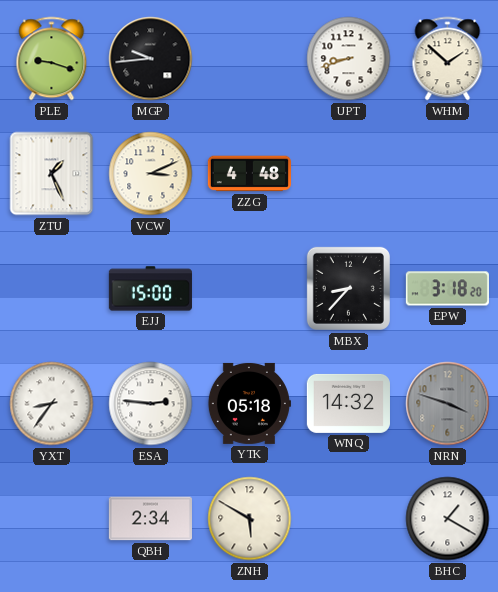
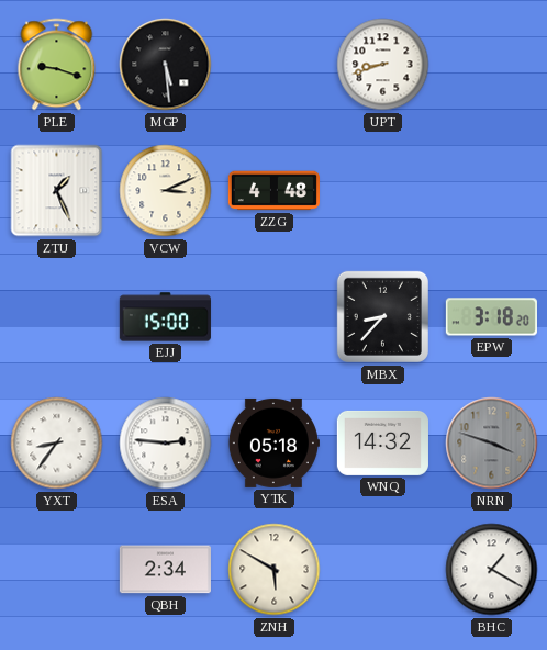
MGP: 9:44 -> 5:29 (166, 65)
WHM: 1:52 -> none (448, 59)
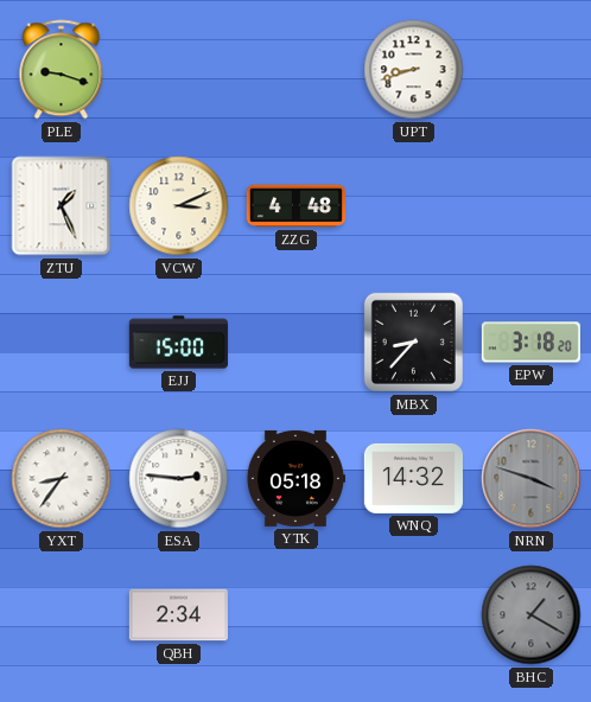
MGP: 5:29 -> none (166, 65)
ZNH: 5:50 -> none (275, 570)
BHC dial: white -> grey (532, 615)
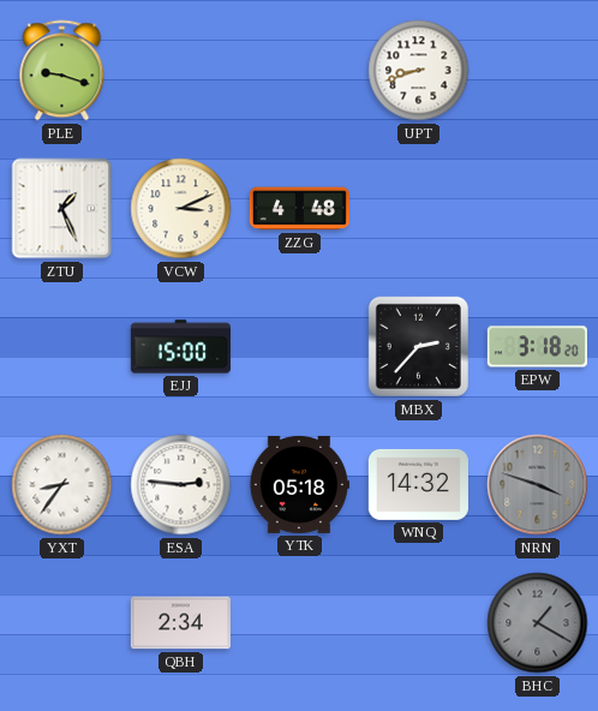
MBX: 8:37 -> 2:37 (418, 346)
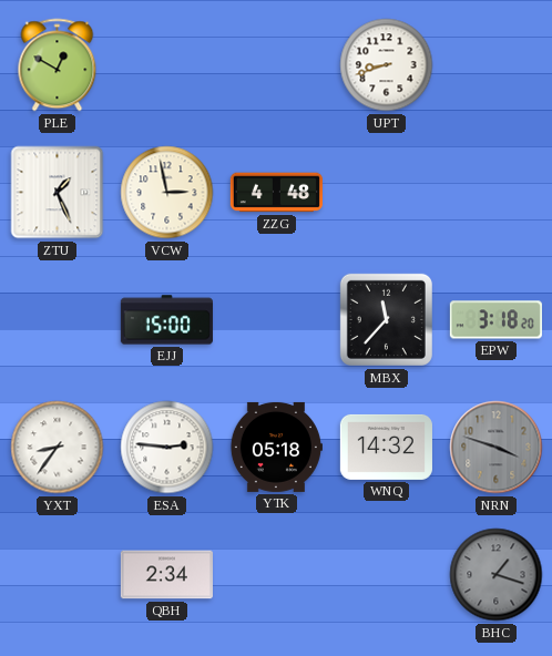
PLE: 9:18 -> 12:50 (58, 65)
VCW: 3:11 -> 2:58 (167, 193)
MBX: 2:37 -> 11:37 (386, 319)
BHC: 1:20 -> 1:18 (497, 575)
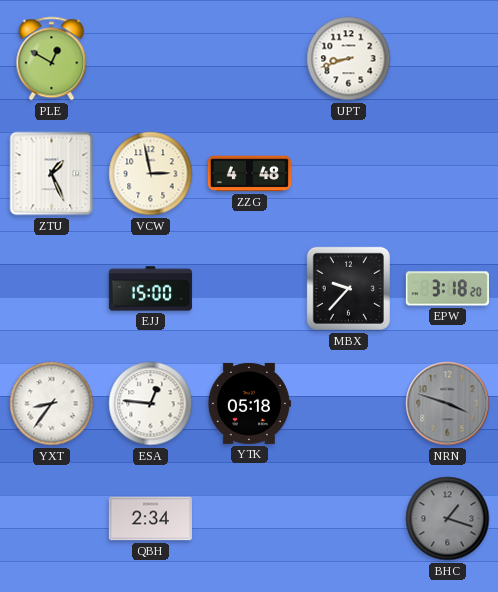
MBX: 11:37 -> 9:37 (348, 288)
ESA: 2:46 -> 12:46 (151, 404)
WNQ: 14:32 -> none (386, 447)
